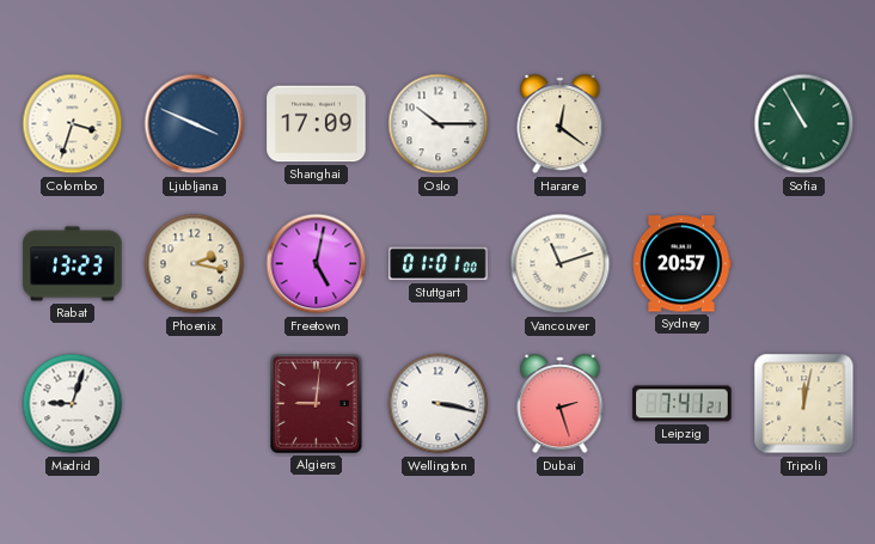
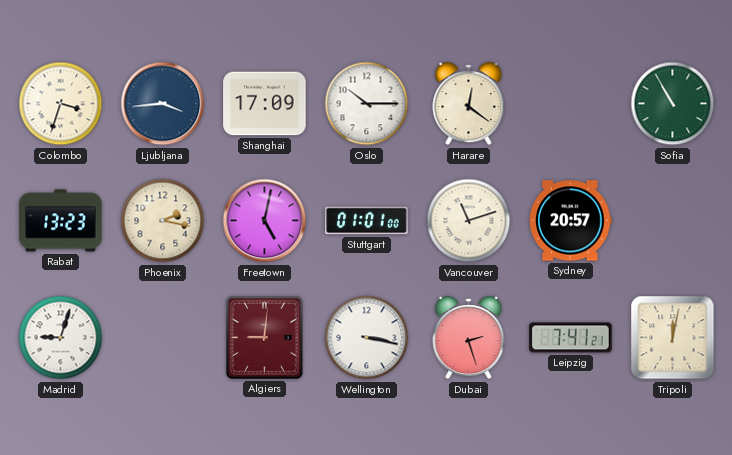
Ljubljana: 3:49 -> 3:44 (163, 104)
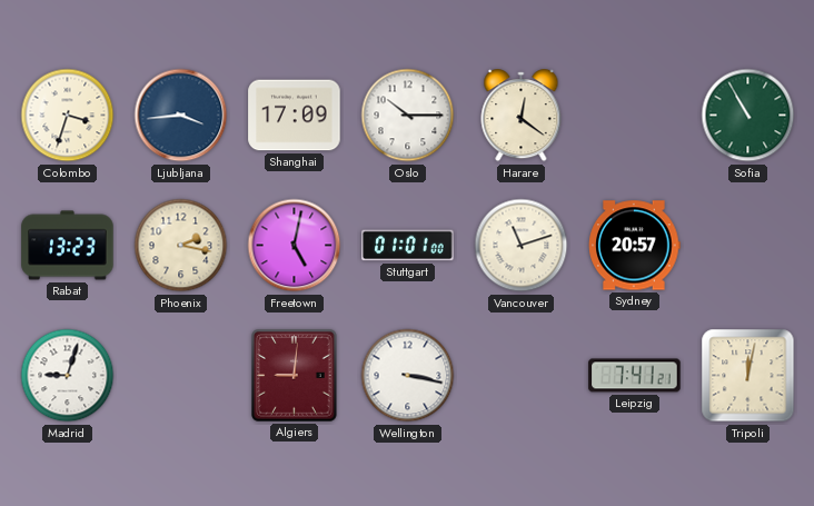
Dubai: 2:27 -> none (469, 338)
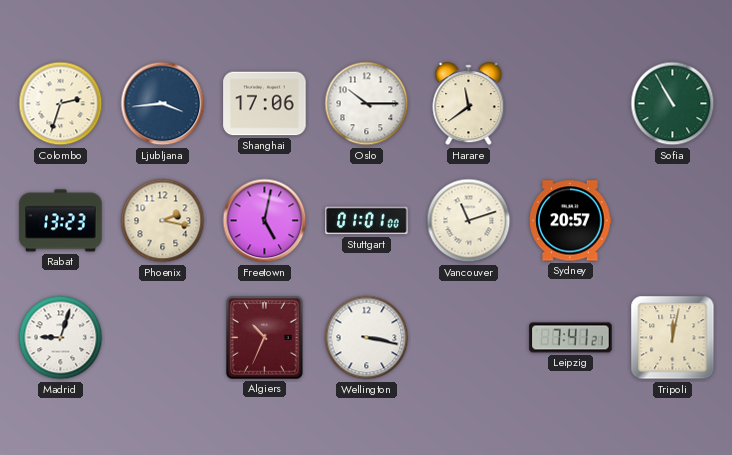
Colombo: 3:33 -> 2:33 (61, 104)
Shanghai: 17:09 -> 17:06 (265, 104)
Harare: 12:21 -> 11:39 (469, 104)
Algiers: 9:01 -> 10:34 (265, 338)
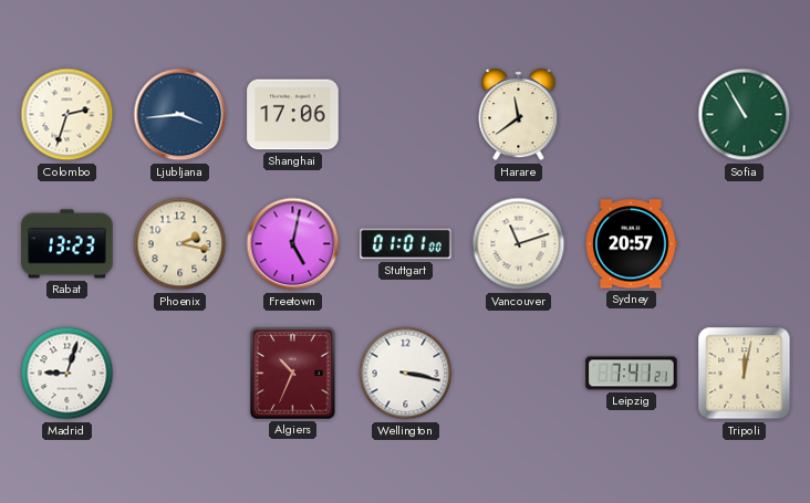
Oslo: 10:15 -> none (367, 104)
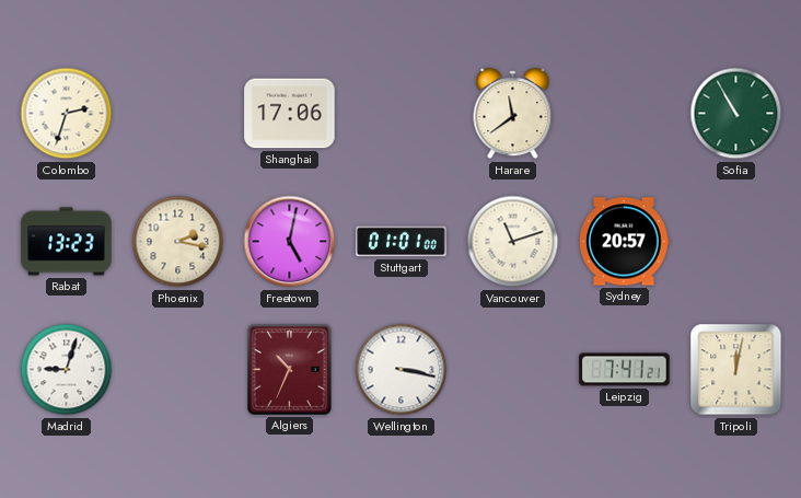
Ljubljana: 3:44 -> none (180, 115)
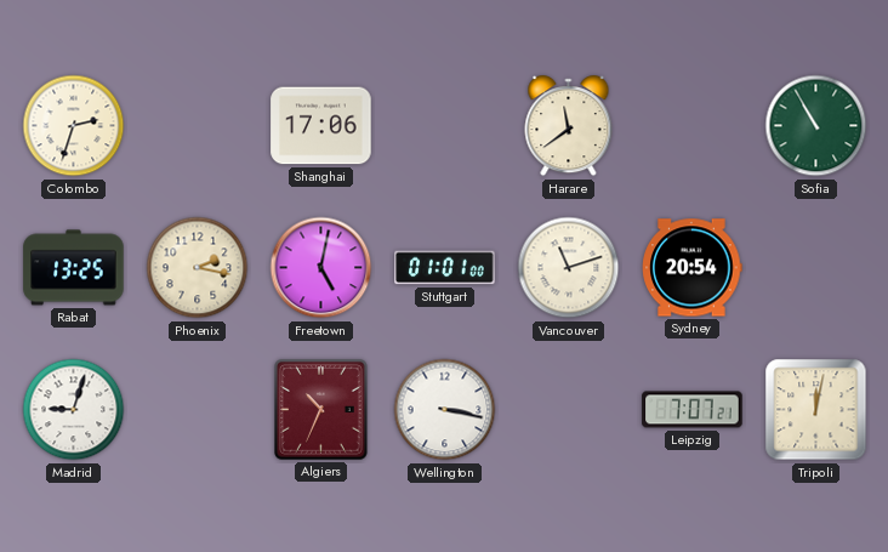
Rabat: 13:23 -> 13:25 (74, 268)
Sydney: 20:57 -> 20:54 (693, 268)
Leipzig: 7:41 -> 7:07 (693, 410)
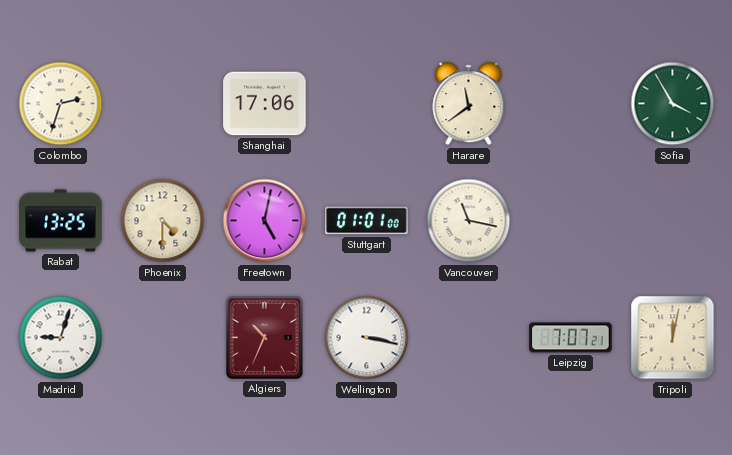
Sofia: 10:55 -> 3:55 (673, 104)
Phoenix: 2:17 -> 4:30 (163, 221)
Vancouver: 11:12 -> 11:17 (469, 221)
Sydney: 20:54 -> none (693, 268)
